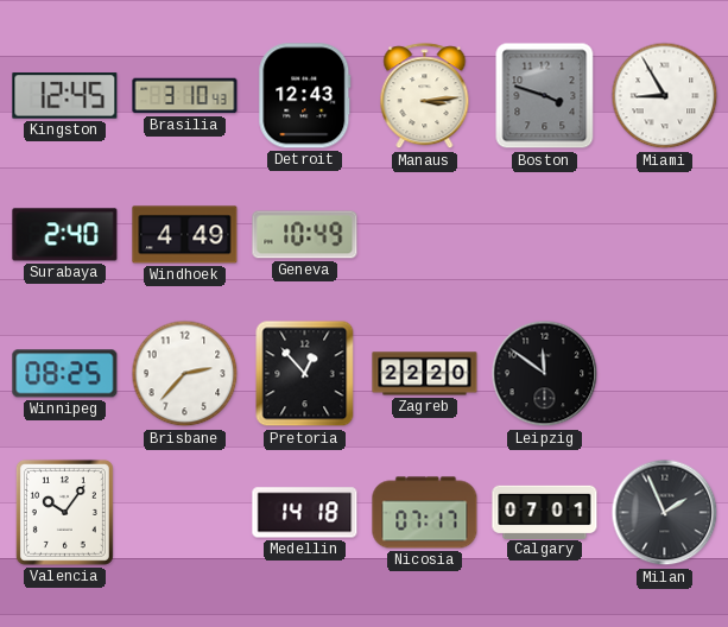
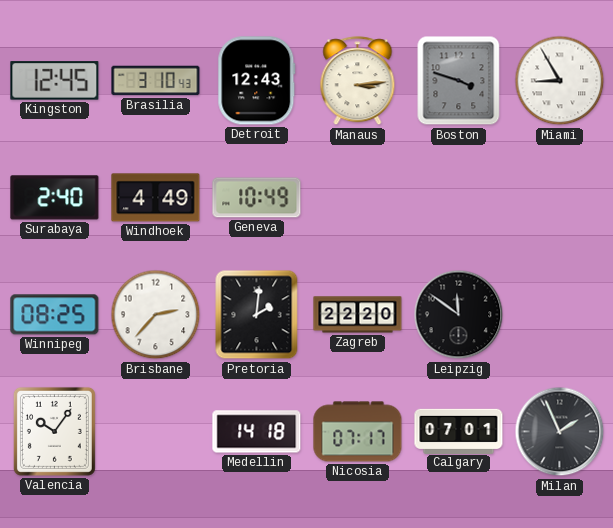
Pretoria: 12:53 -> 2:01 (257, 315)
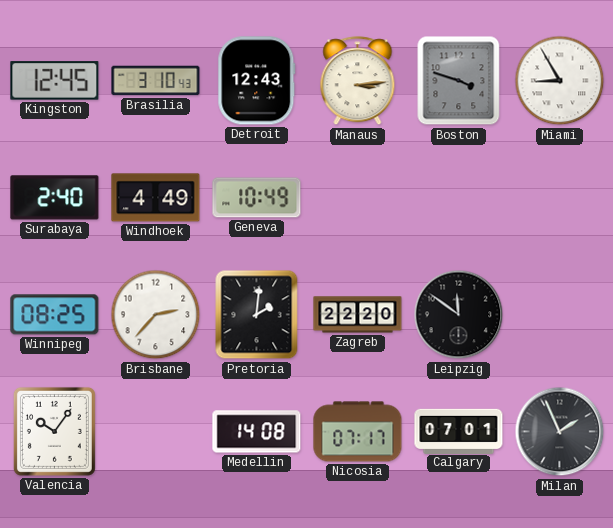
Medellin: 14:18 -> 14:08 (257, 432)
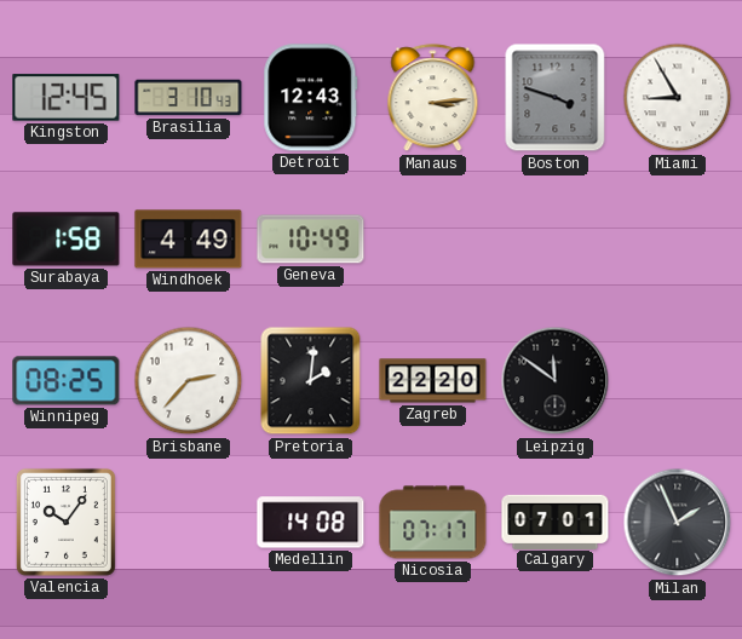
Surabaya: 2:40 -> 1:58 (67, 240)
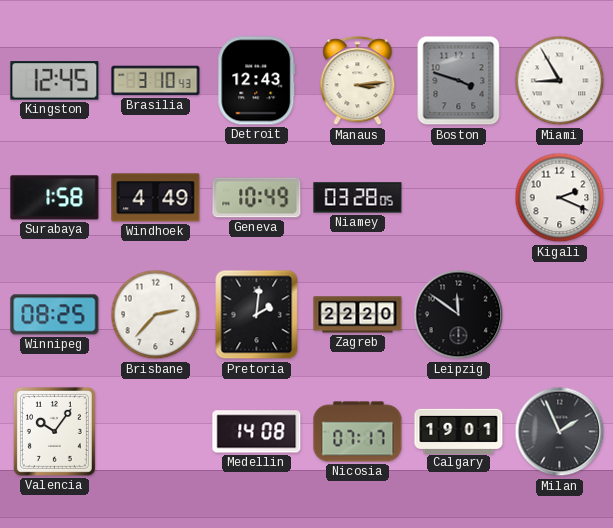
Niamey: none -> 03:28 (358, 198)
Kigali: none -> 2:19 (560, 198)
Calgary: 07:01 -> 19:01 (459, 431)
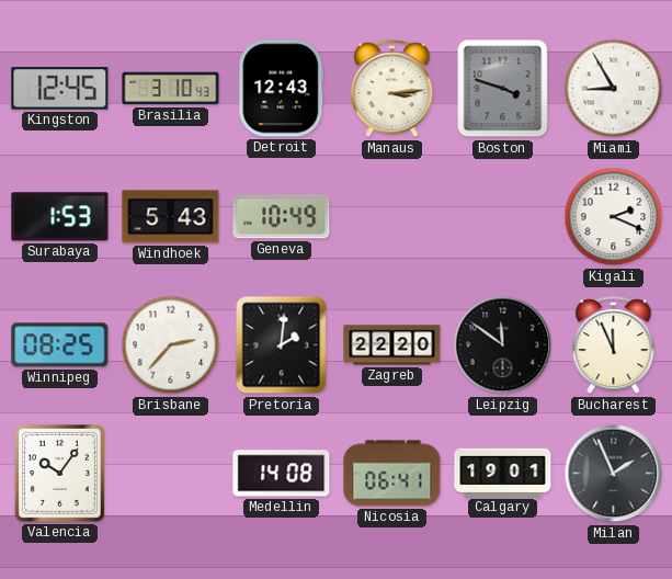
Surabaya: 1:58 -> 1:53 (60, 217)
Windhoek: 4:49 -> 5:43 (171, 217)
Niamey: 03:28 -> none (358, 198)
Bucharest: none -> 11:56 (614, 345)
Nicosia: 07:17 -> 06:41 (392, 474)
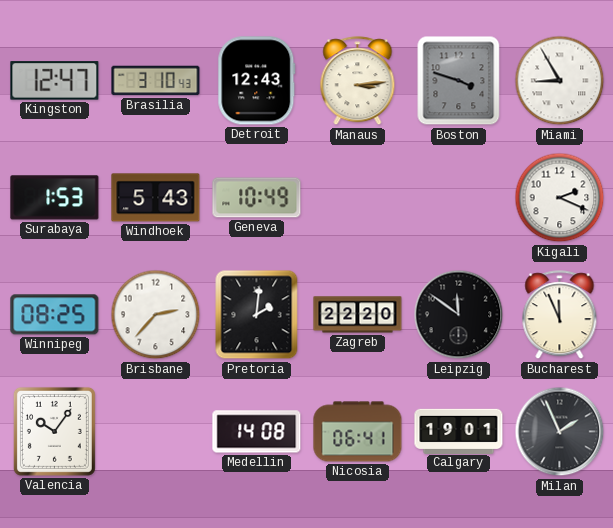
Kingston: 12:45 -> 12:47 (55, 81)
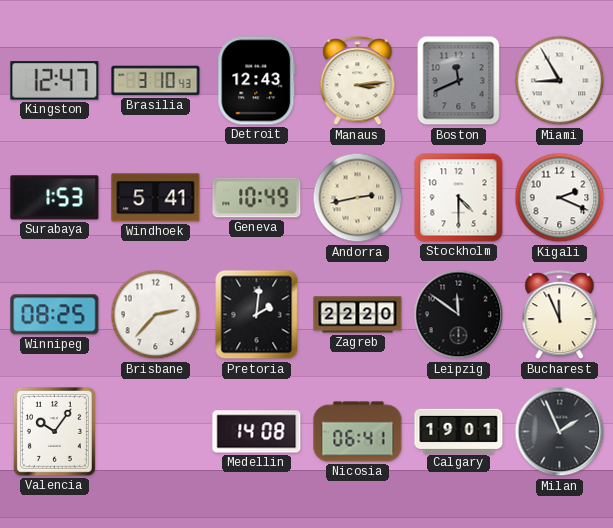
Boston: 3:48 -> 11:41 (459, 81)
Windhoek: 5:43 -> 5:41 (156, 198)
Andorra: none -> 2:43 (358, 198)
Stockholm: none -> 4:30 (459, 198)
